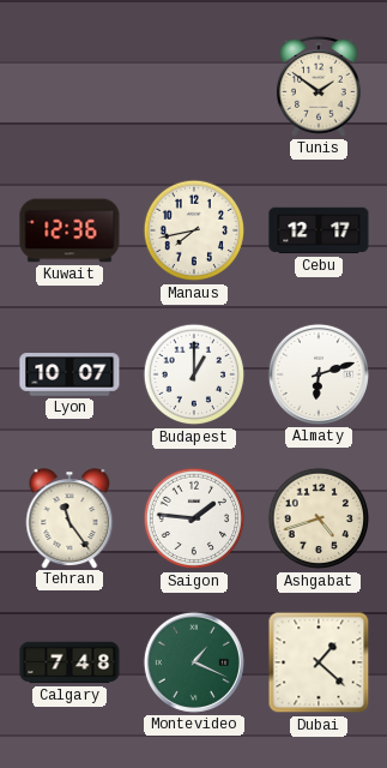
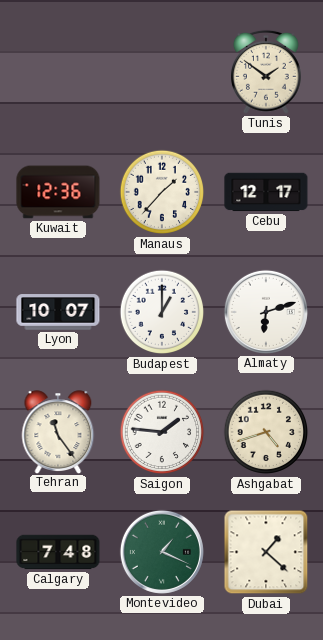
Manaus: 7:43 -> 1:37 (162, 192)
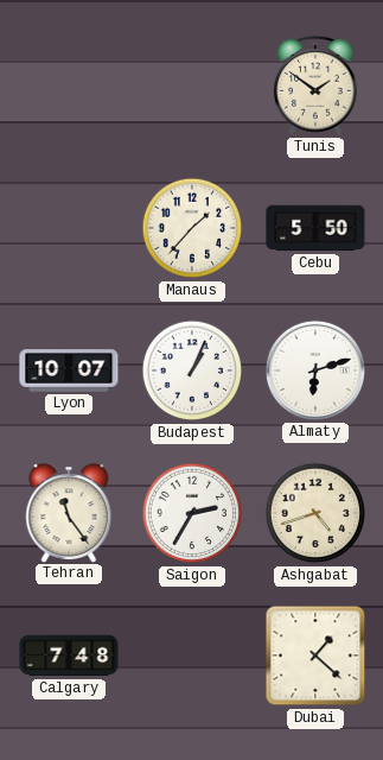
Kuwait: 12:36 -> none (58, 192)
Cebu: 12:17 -> 5:50 (315, 228)
Budapest: 1:00 -> 1:04 (192, 370)
Saigon: 1:46 -> 2:35 (192, 513)
Montevideo: 1:19 -> none (162, 552)
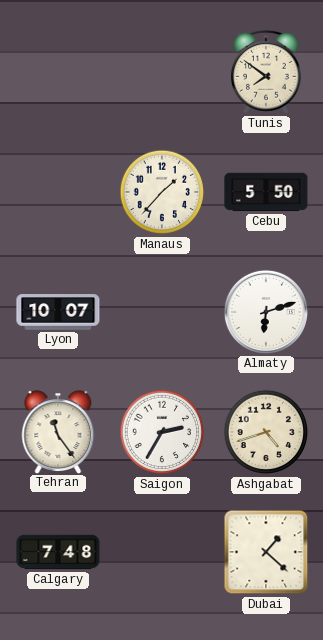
Tunis: 1:51 -> 7:51 (266, 72)
Budapest: 1:04 -> none (192, 370)
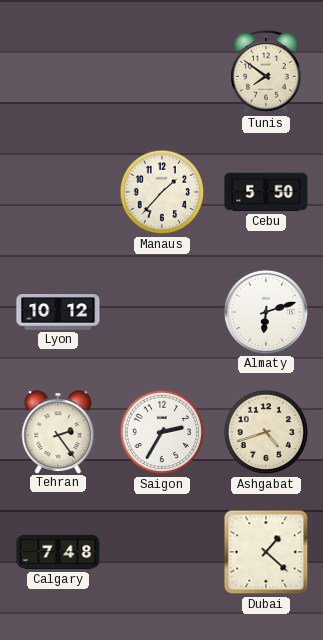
Lyon: 10:07 -> 10:12 (58, 312)
Tehran: 11:24 -> 2:24 (58, 432)
